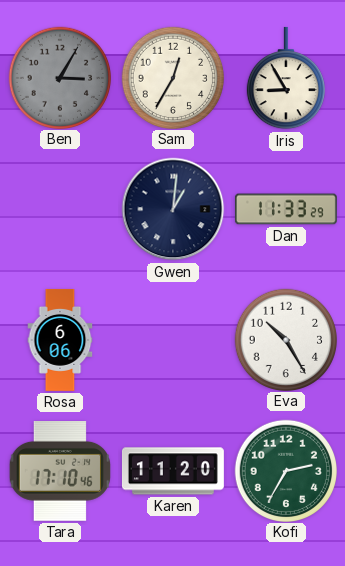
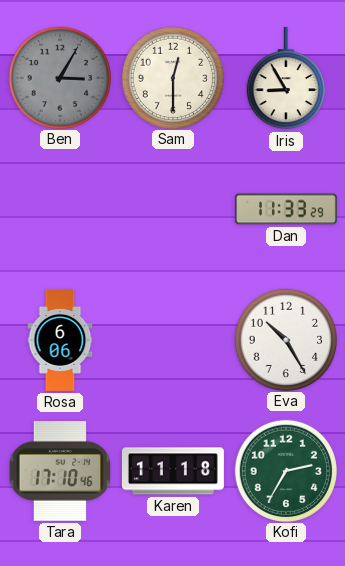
Sam: 12:35 -> 12:30 (172, 77)
Gwen: 1:01 -> none (173, 209)
Karen: 11:20 -> 11:18 (173, 471)
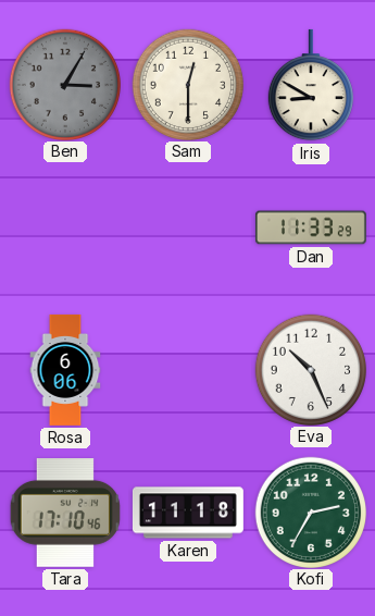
Iris: 8:55 -> 8:50 (311, 85)
Eva: 10:25 -> 10:26 (310, 369)
